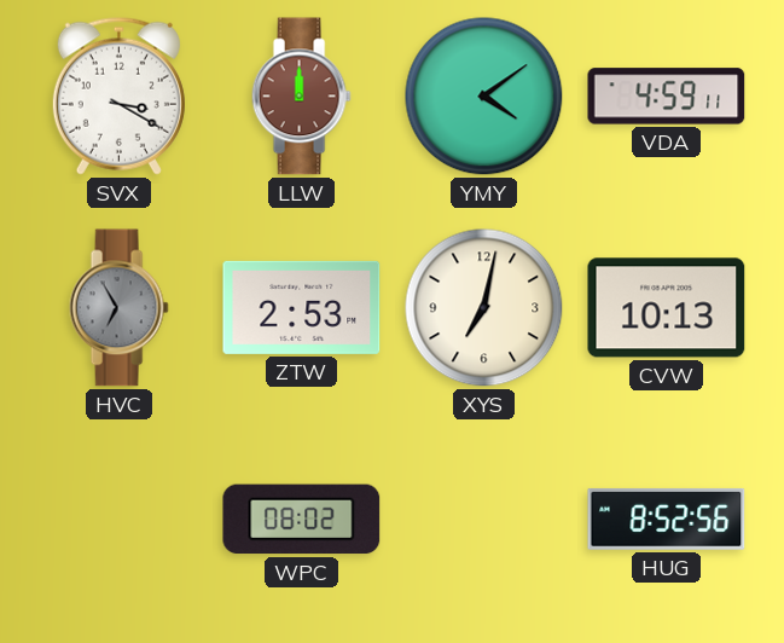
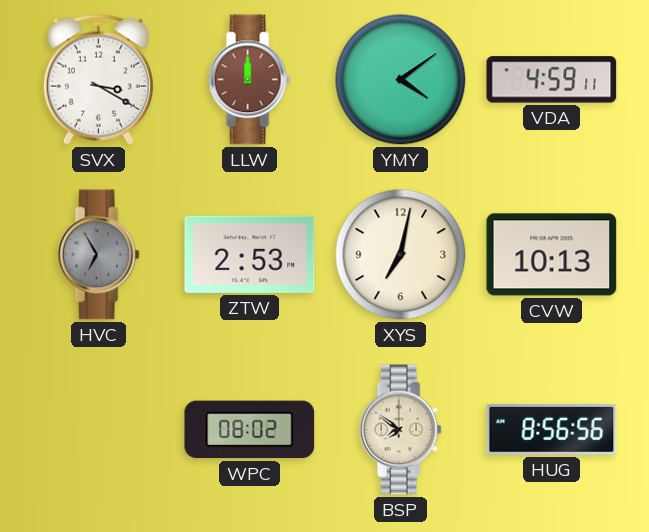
BSP: none -> 7:51 (400, 430)
HUG: 8:52 -> 8:56 (552, 429)
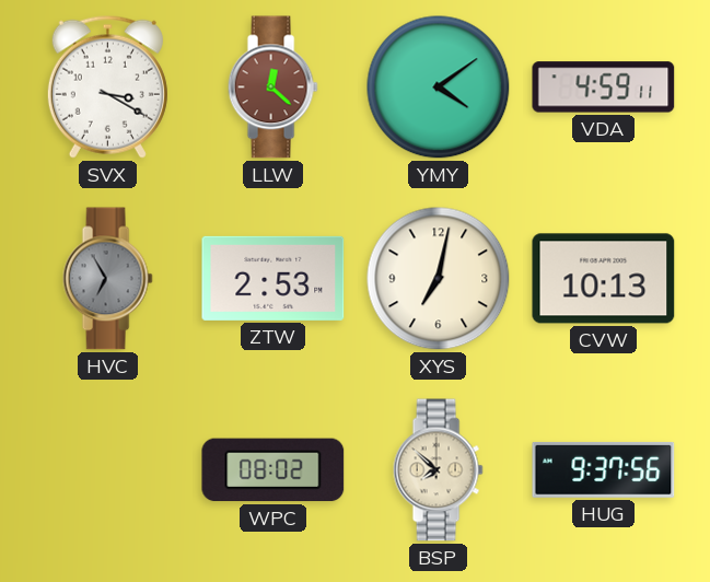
LLW: 12:00 -> 12:22 (272, 88)
BSP: 7:51 -> 7:52 (438, 470)
HUG: 8:56 -> 9:37 (604, 469)
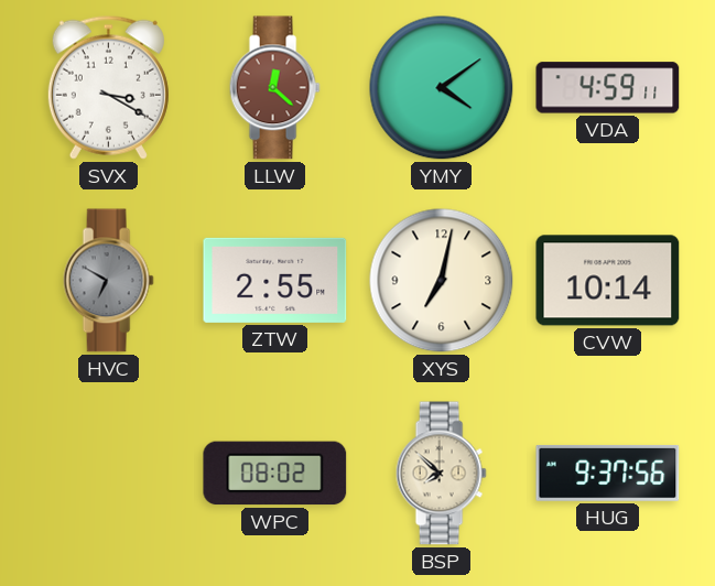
HVC: 6:55 -> 6:50 (108, 281)
ZTW: 2:53 -> 2:55 (275, 280)
CVW: 10:13 -> 10:14 (608, 281)
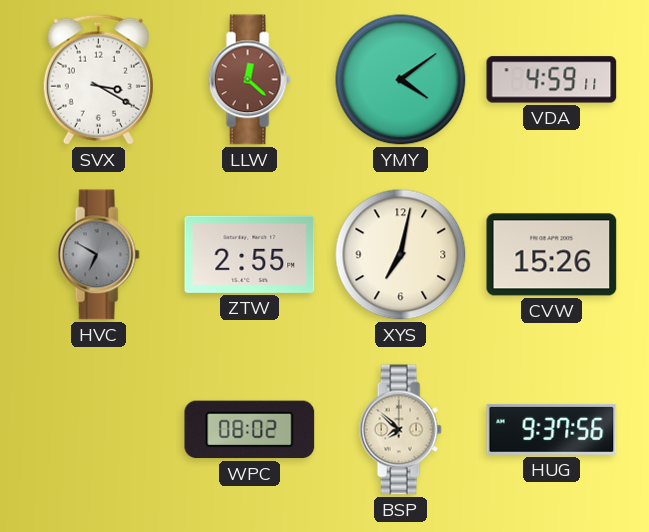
CVW: 10:14 -> 15:26 (552, 255)
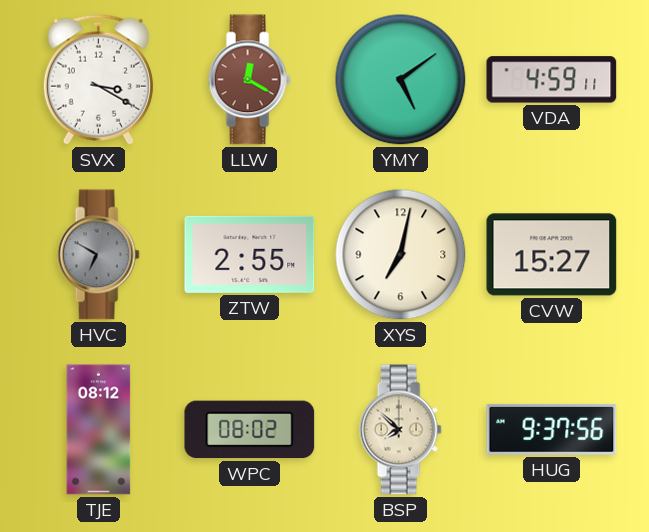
LLW: 12:22 -> 12:20 (249, 80)
YMY: 4:09 -> 5:09 (401, 80)
CVW: 15:26 -> 15:27 (552, 255)
TJE: none -> 08:12 (99, 430)
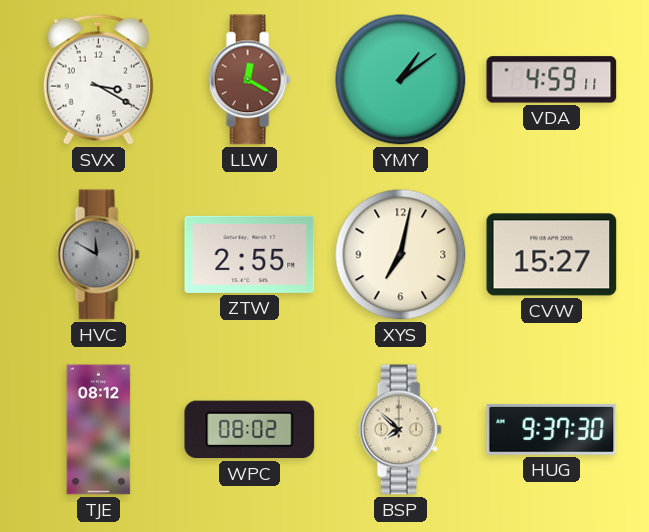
YMY: 5:09 -> 1:09 (401, 80)
HVC: 6:50 -> 11:50 (98, 255)
HUG: 9:37:56 -> 9:37:30 (552, 429)
